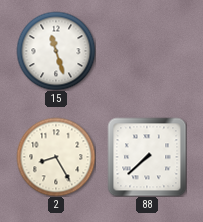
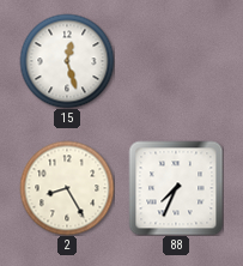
15: 11:27 -> 12:27 (67, 61)
88: 7:38 -> 7:34 (176, 188)
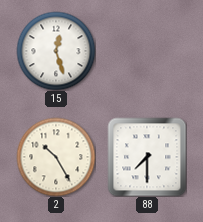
2: 8:25 -> 10:25 (56, 157)
88: 7:34 -> 7:30 (147, 157)
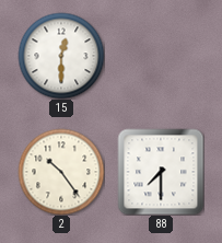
15: 12:27 -> 12:30 (61, 56)
2: 10:25 -> 10:24 (61, 172)
